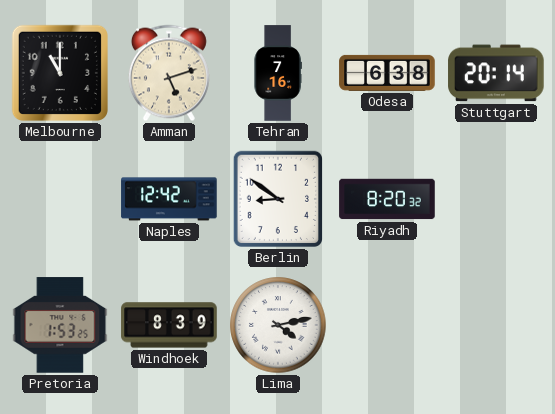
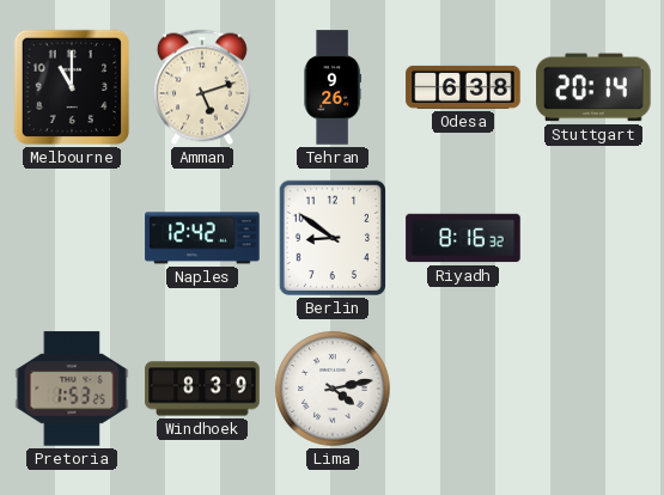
Tehran: 7:16 -> 9:26 (333, 87)
Riyadh: 8:20 -> 8:16 (463, 238)
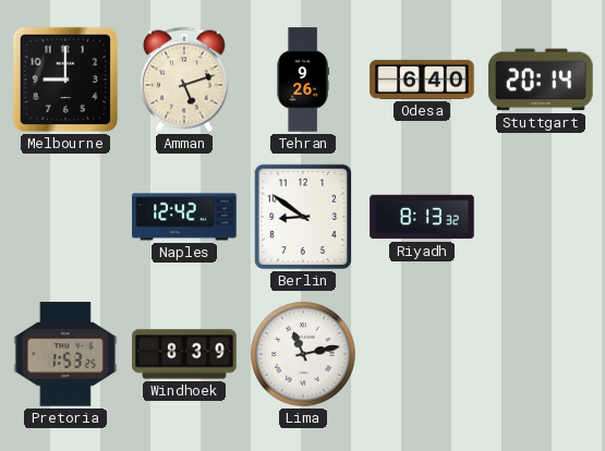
Melbourne: 11:00 -> 9:00 (65, 80)
Odesa: 6:38 -> 6:40 (422, 80)
Riyadh: 8:16 -> 8:13 (422, 217)
Lima: 4:13 -> 11:13 (303, 354)
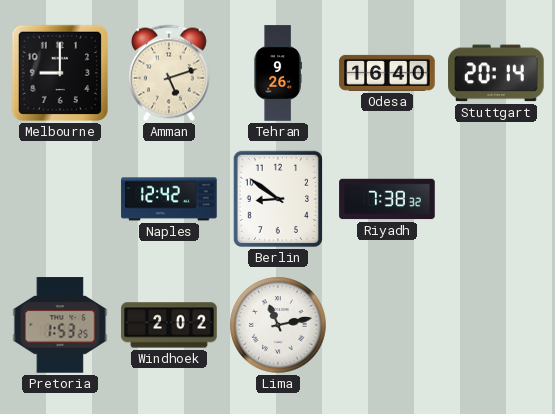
Odesa: 6:40 -> 16:40 (387, 73)
Riyadh: 8:13 -> 7:38 (387, 199)
Windhoek: 8:39 -> 2:02 (169, 325)
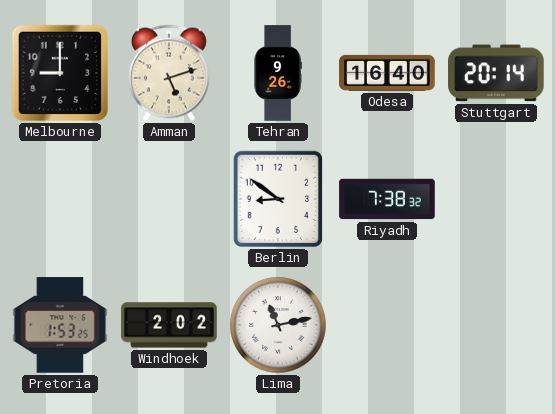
Naples: 12:42 -> none (169, 199)
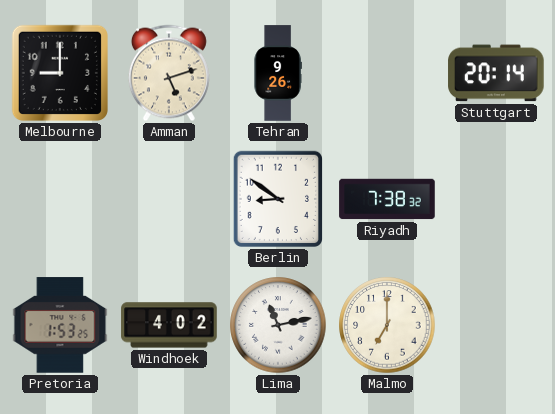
Odesa: 16:40 -> none (387, 73)
Windhoek: 2:02 -> 4:02 (169, 325)
Malmo: none -> 7:00 (387, 325)
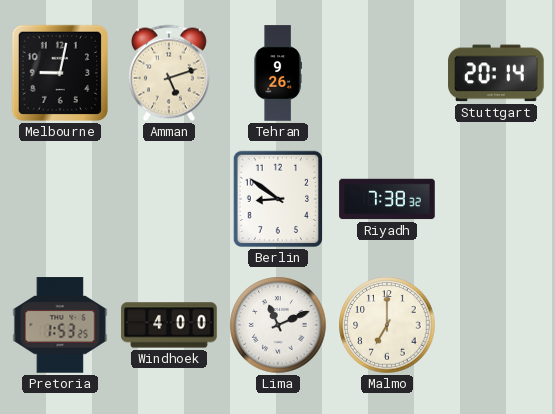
Melbourne: 9:00 -> 9:02 (60, 73)
Windhoek: 4:02 -> 4:00 (169, 325)
Lima: 11:13 -> 11:11 (278, 325)
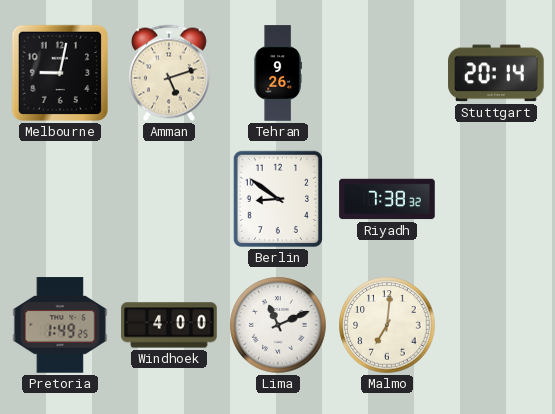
Pretoria: 1:53 -> 1:49 (60, 325)
Malmo: 7:00 -> 7:01 (387, 325)
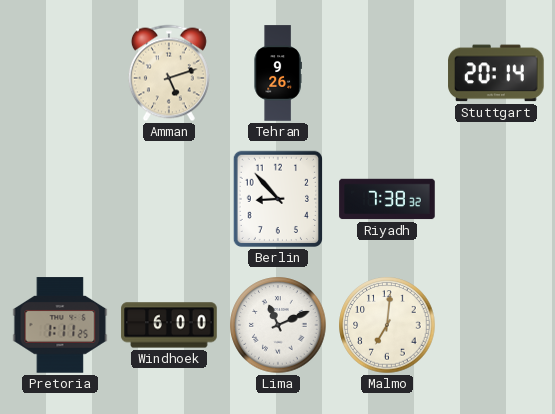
Melbourne: 9:02 -> none (60, 73)
Berlin: 8:51 -> 8:53 (277, 199)
Pretoria: 1:49 -> 1:11 (60, 325)
Windhoek: 4:00 -> 6:00 (169, 325)
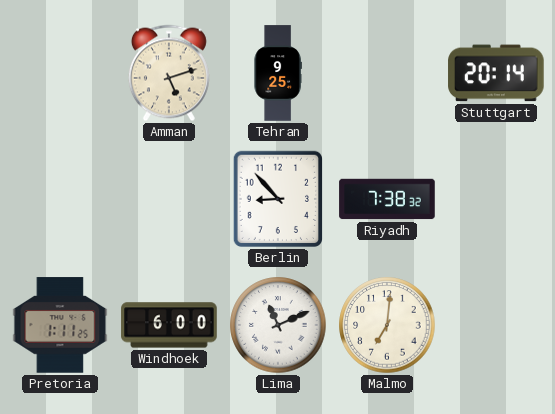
Tehran: 9:26 -> 9:25 (278, 73)
